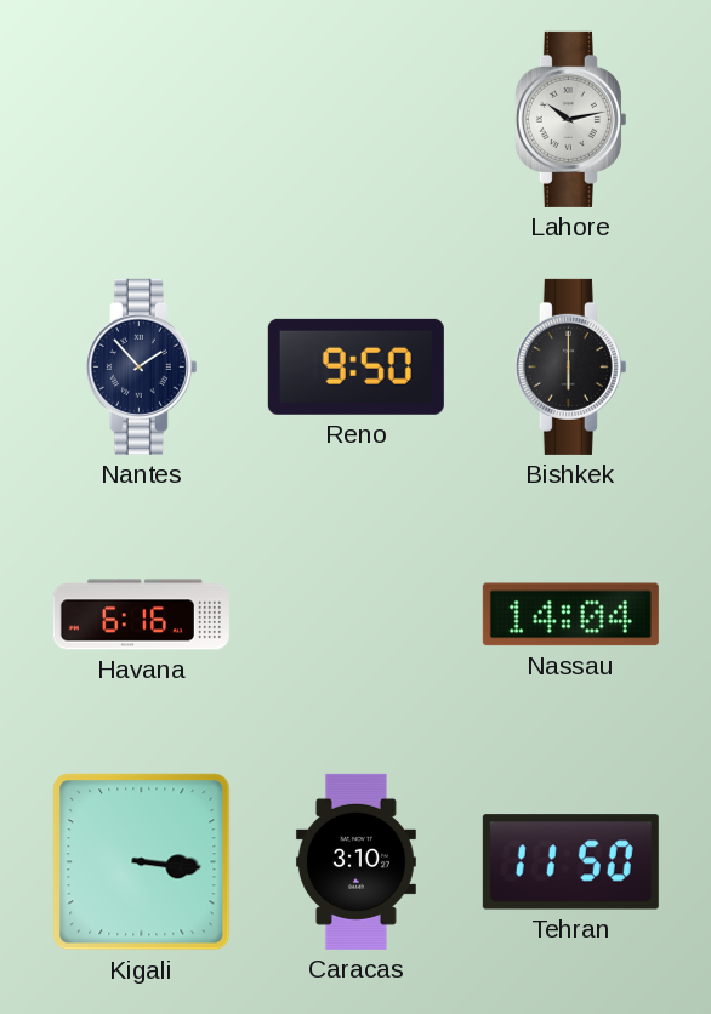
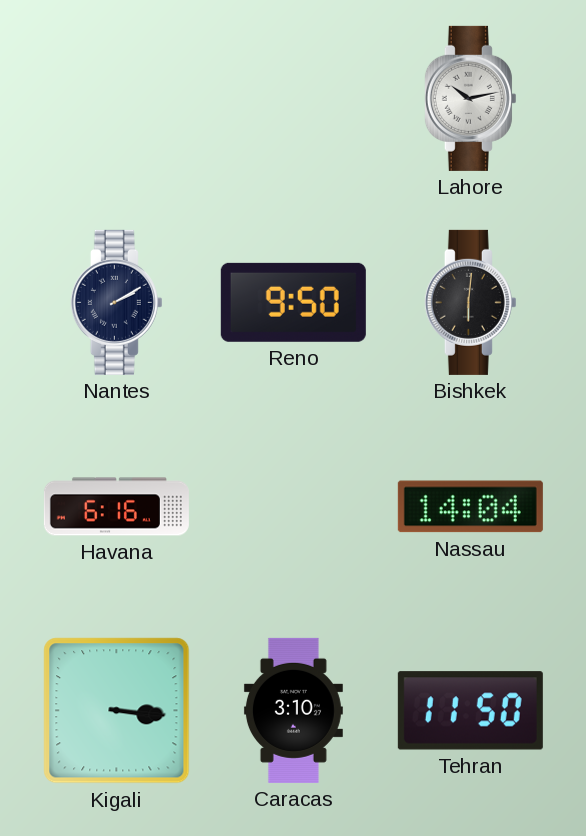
Nantes: 1:53 -> 2:10 (116, 302)
Bishkek: 6:00 -> 6:01 (470, 302)
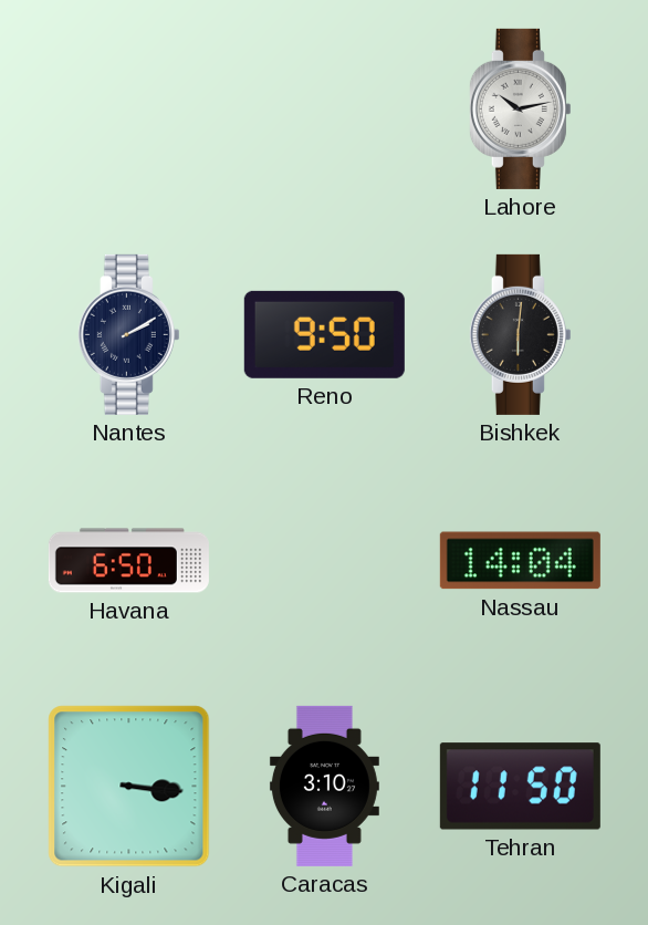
Havana: 6:16 -> 6:50 (128, 561)
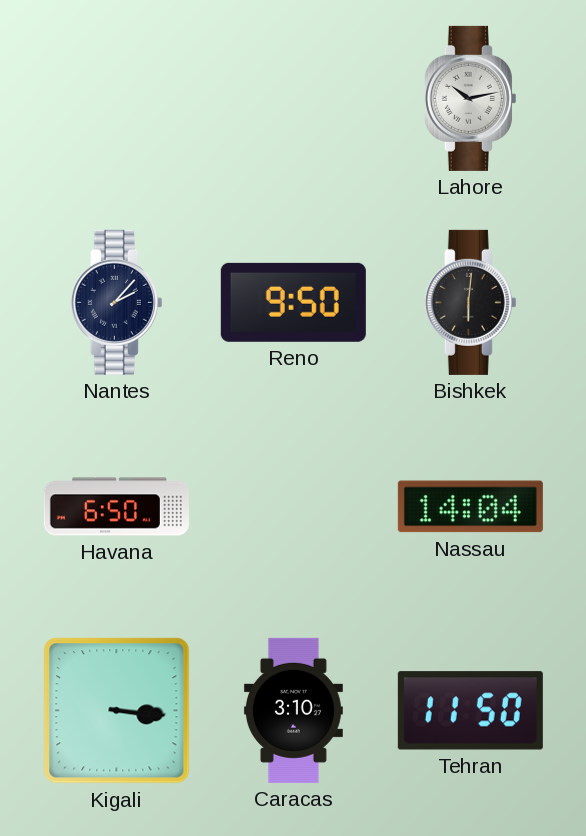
Nantes: 2:10 -> 2:07 (116, 302)
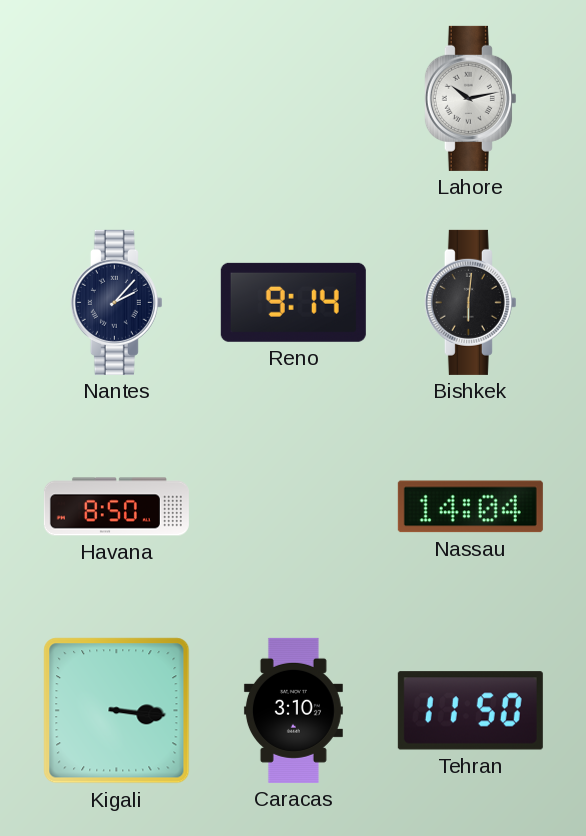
Reno: 9:50 -> 9:14 (293, 302)
Havana: 6:50 -> 8:50 (116, 507)
